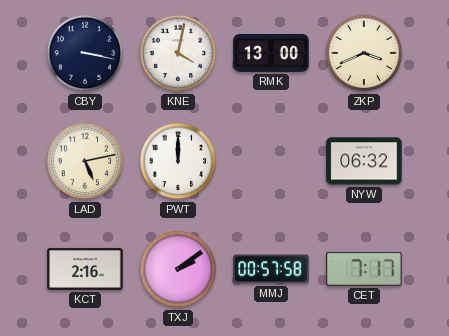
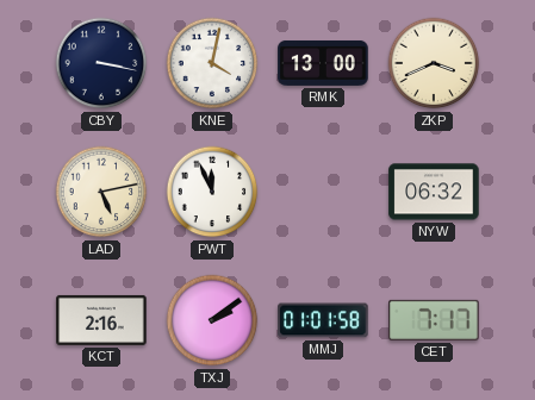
PWT: 12:00 -> 11:56 (212, 192)
MMJ: 00:57 -> 01:01 (323, 320)
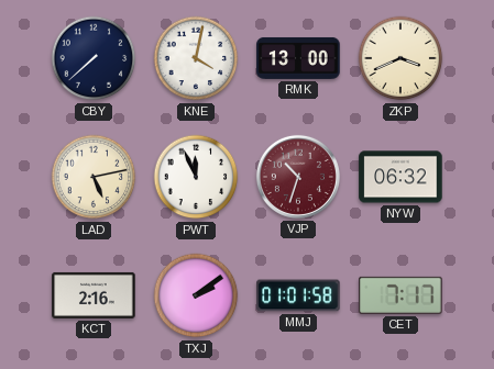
CBY: 3:17 -> 7:38 (94, 58)
VJP: none -> 10:33 (298, 177)
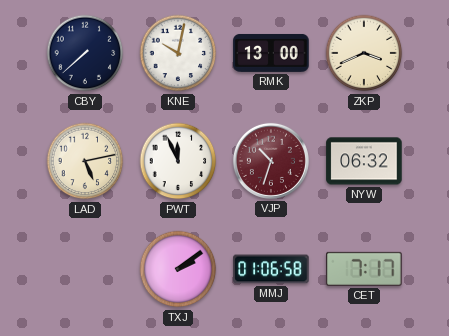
KNE: 4:02 -> 10:02 (178, 53)
KCT: 2:16 -> none (94, 295)
MMJ: 01:01 -> 01:06 (271, 269)
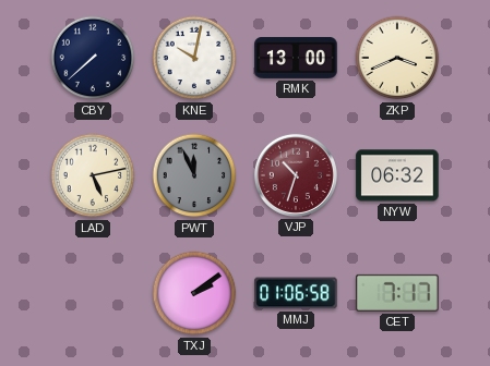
PWT dial: white -> grey (194, 175)
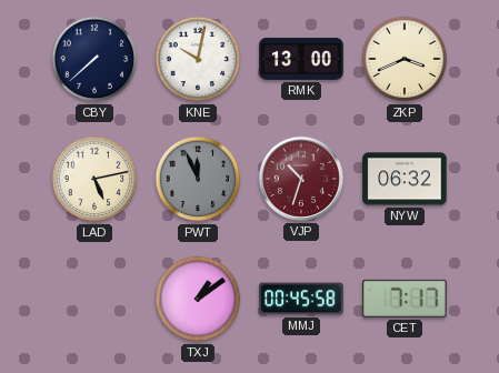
TXJ: 2:09 -> 1:09 (198, 299)
MMJ: 01:06 -> 00:45 (301, 299)
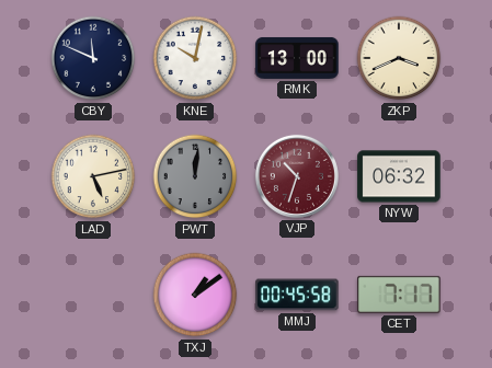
CBY: 7:38 -> 11:49 (93, 58)
PWT: 11:56 -> 12:01 (195, 176)
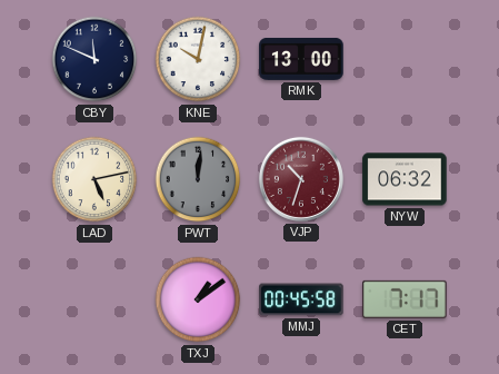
ZKP: 3:41 -> none (399, 58)
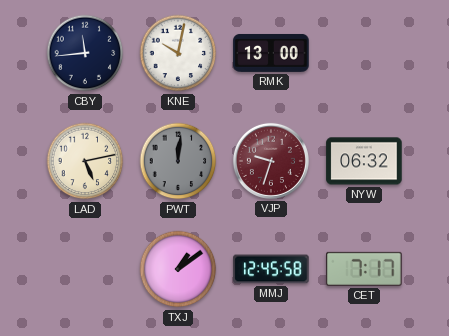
CBY: 11:49 -> 11:44 (85, 53)
VJP: 10:33 -> 9:33 (271, 161)
MMJ: 00:45 -> 12:45 (271, 269)
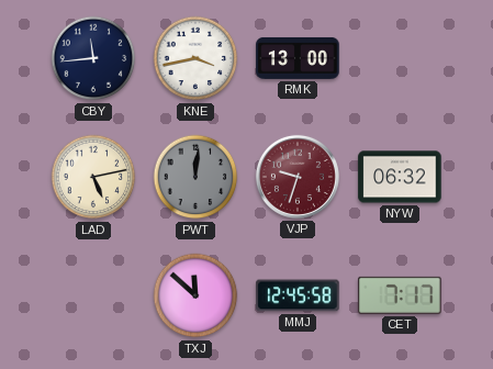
KNE: 10:02 -> 3:43 (195, 58)
TXJ: 1:09 -> 11:52 (195, 295)
